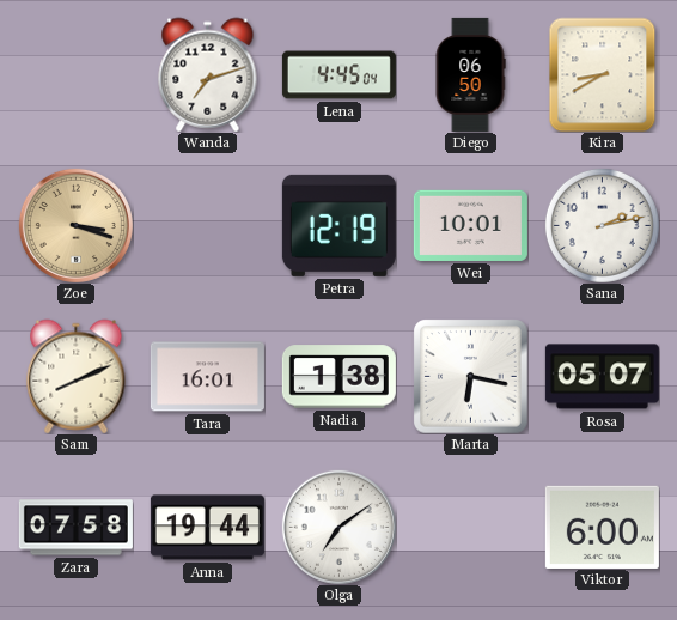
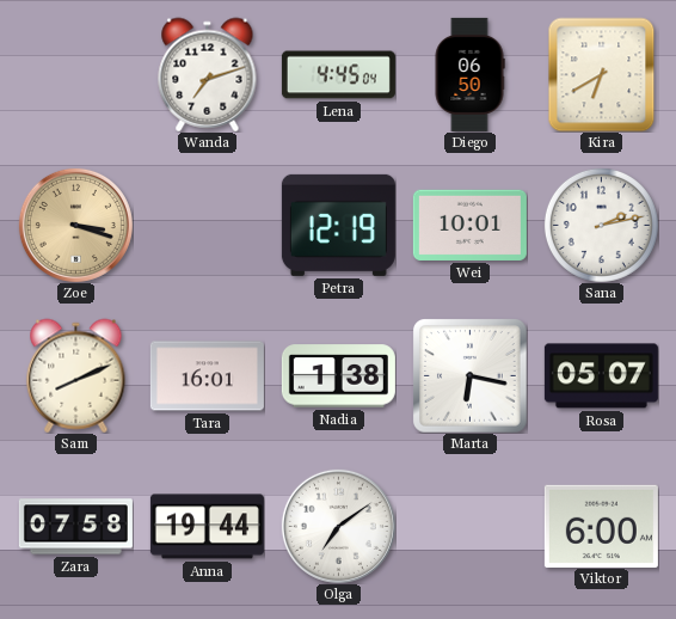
Kira: 8:40 -> 6:40 (602, 74)
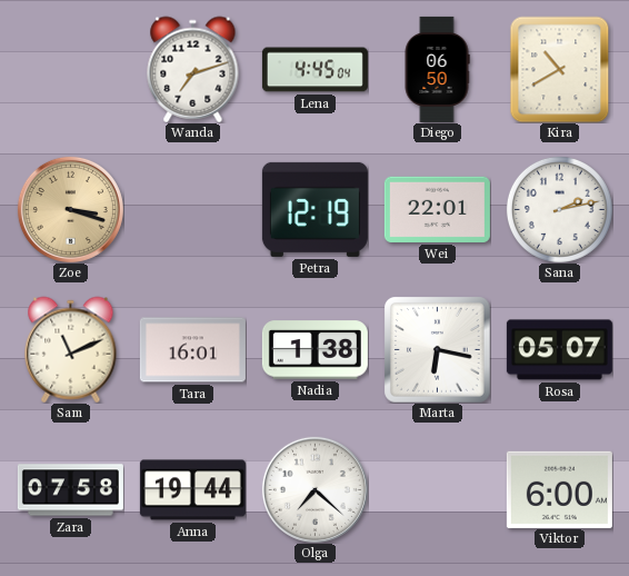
Kira: 6:40 -> 10:40 (560, 69)
Wei: 10:01 -> 22:01 (437, 209)
Sam: 8:11 -> 11:11 (71, 349)
Olga: 7:09 -> 7:22 (314, 489)
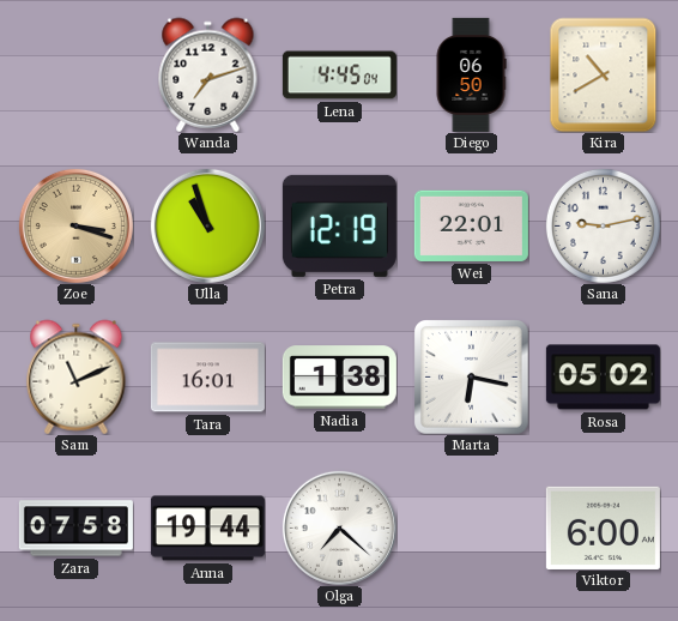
Ulla: none -> 10:57 (207, 225)
Sana: 2:13 -> 9:13 (603, 225)
Rosa: 05:07 -> 05:02 (603, 378)
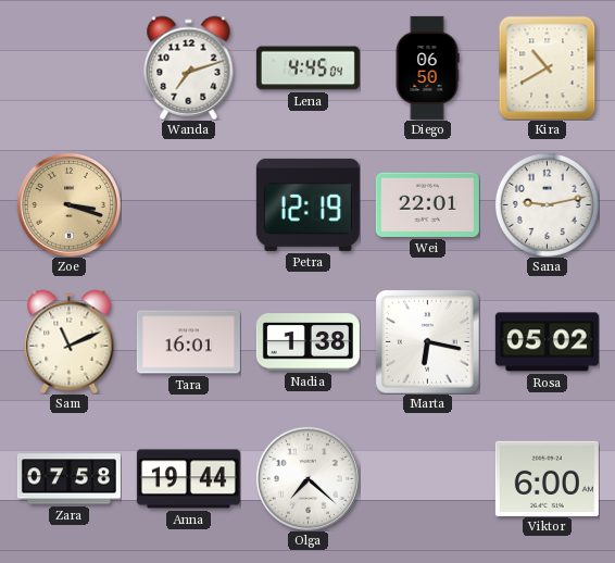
Ulla: 10:57 -> none (207, 225)
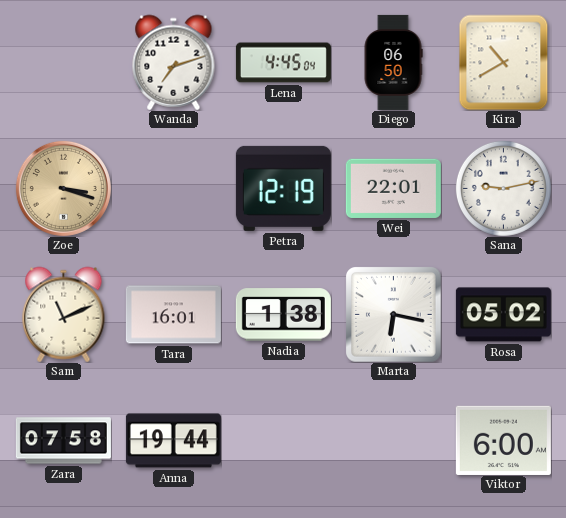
Olga: 7:22 -> none (307, 478)
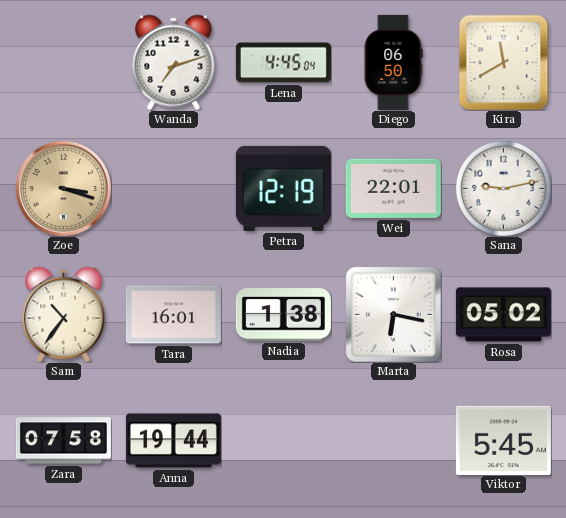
Kira: 10:40 -> 11:40 (504, 62)
Sam: 11:11 -> 10:36 (64, 314)
Viktor: 6:00 -> 5:45 (503, 440)
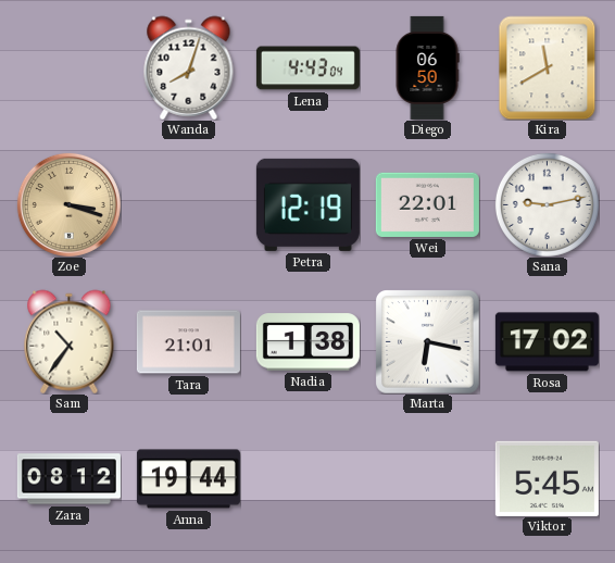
Wanda: 7:12 -> 8:03 (189, 67)
Lena: 4:45 -> 4:43 (307, 68)
Tara: 16:01 -> 21:01 (188, 342)
Rosa: 05:02 -> 17:02 (547, 342)
Zara: 07:58 -> 08:12 (68, 479)
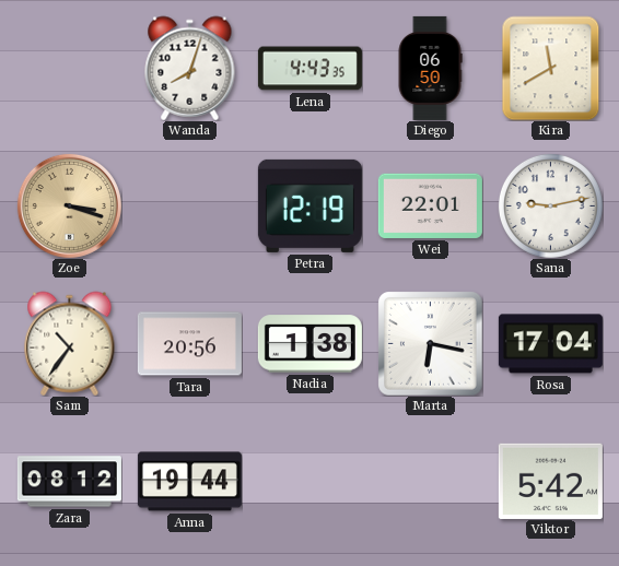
Lena: 4:43:04 -> 4:43:35 (309, 69)
Tara: 21:01 -> 20:56 (189, 344)
Rosa: 17:02 -> 17:04 (550, 344)
Viktor: 5:45 -> 5:42 (550, 481)
